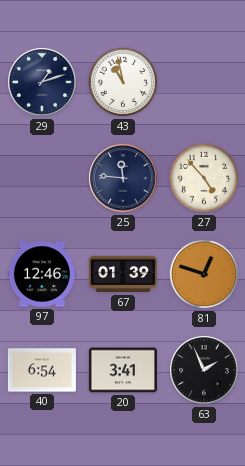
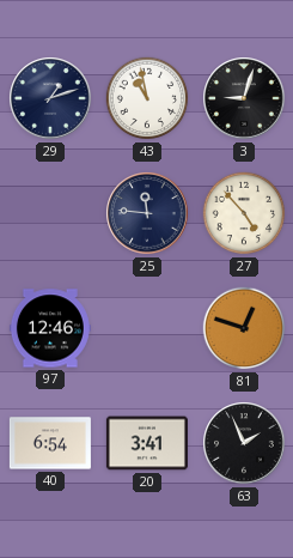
3: none -> 9:03 (244, 98)
67: 01:39 -> none (123, 274)
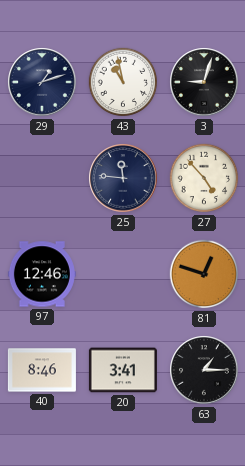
40: 6:54 -> 8:46 (42, 370)
63: 1:56 -> 1:15 (204, 370)
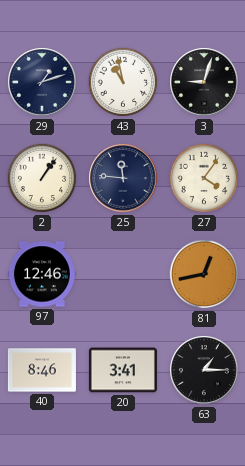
2: none -> 1:06 (42, 178)
27: 4:53 -> 4:06 (204, 178)
81: 12:48 -> 12:43 (204, 274)
